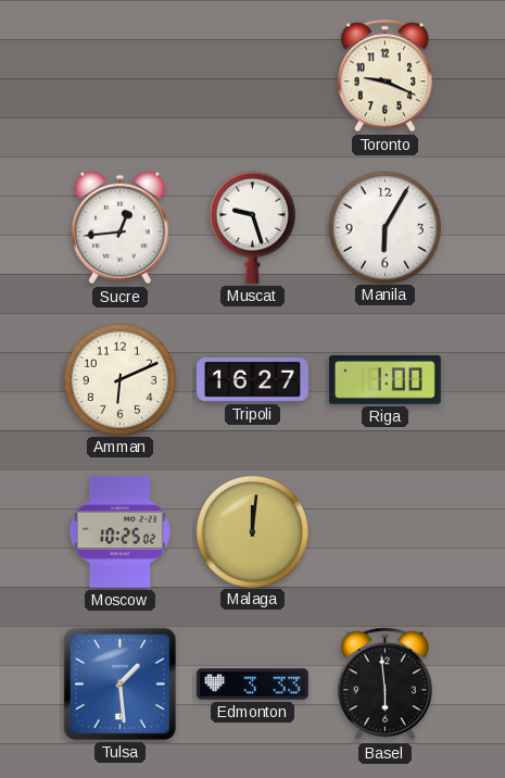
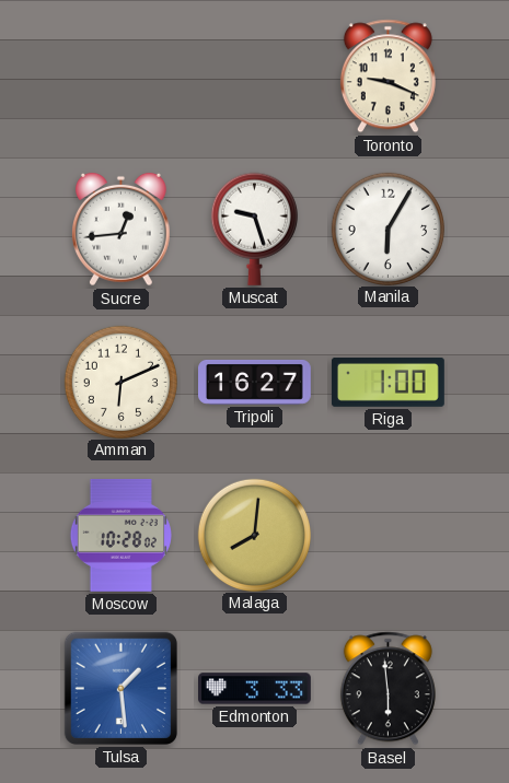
Moscow: 10:25 -> 10:28 (120, 535)
Malaga: 12:01 -> 8:01 (254, 535)
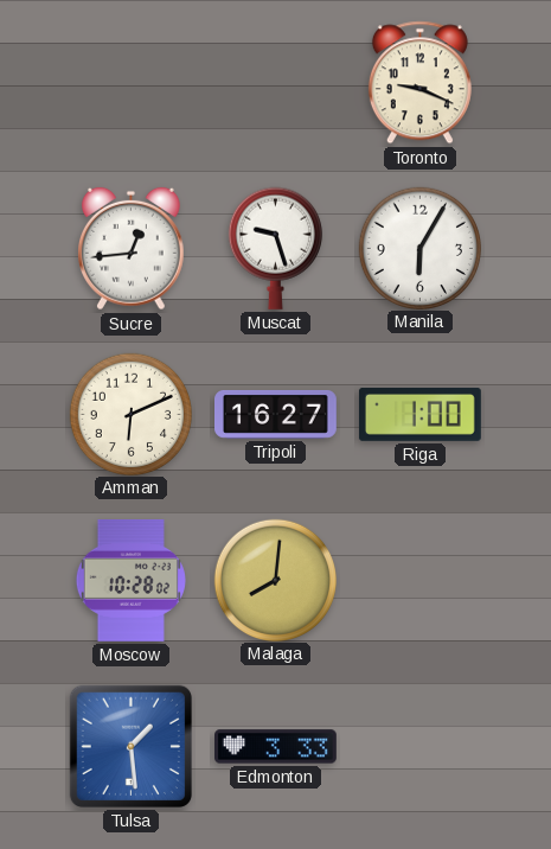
Basel: 5:59 -> none (387, 689)
